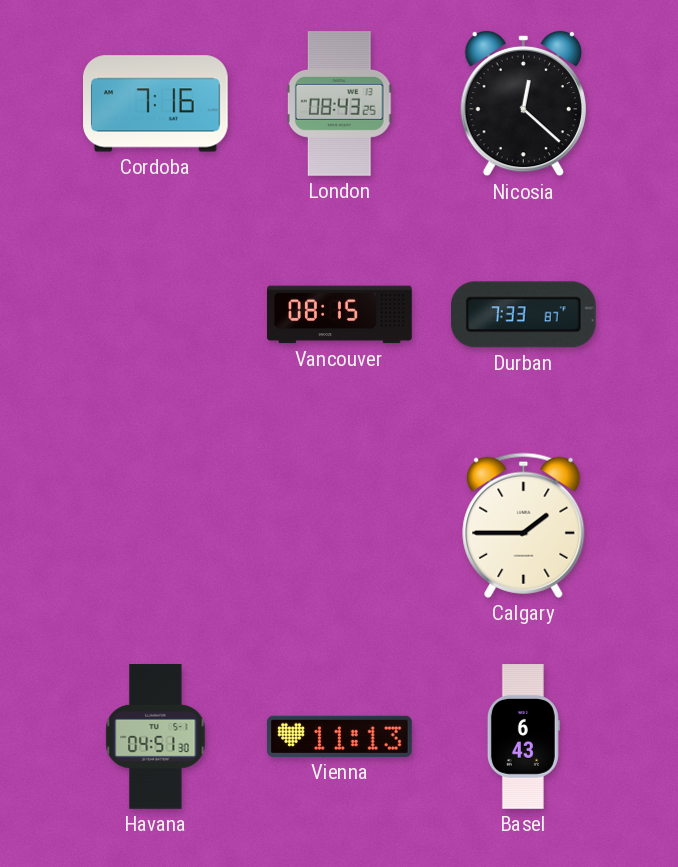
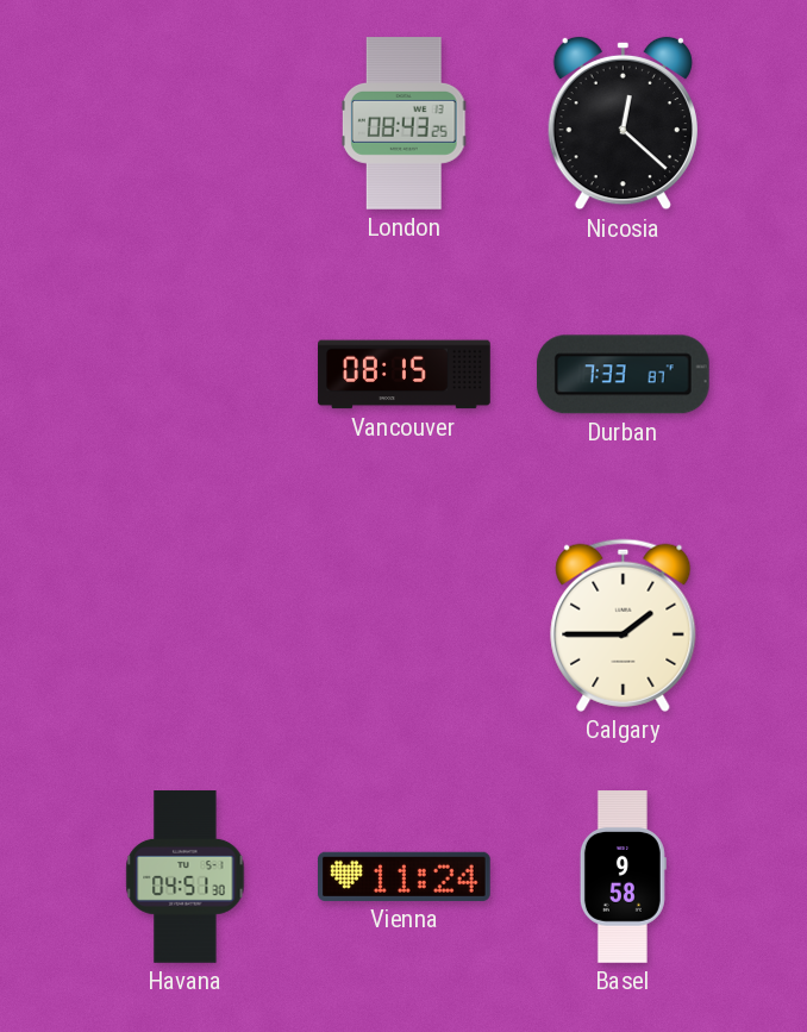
Cordoba: 7:16 -> none (156, 104)
Vienna: 11:13 -> 11:24 (405, 876)
Basel: 6:43 -> 9:58 (623, 877)
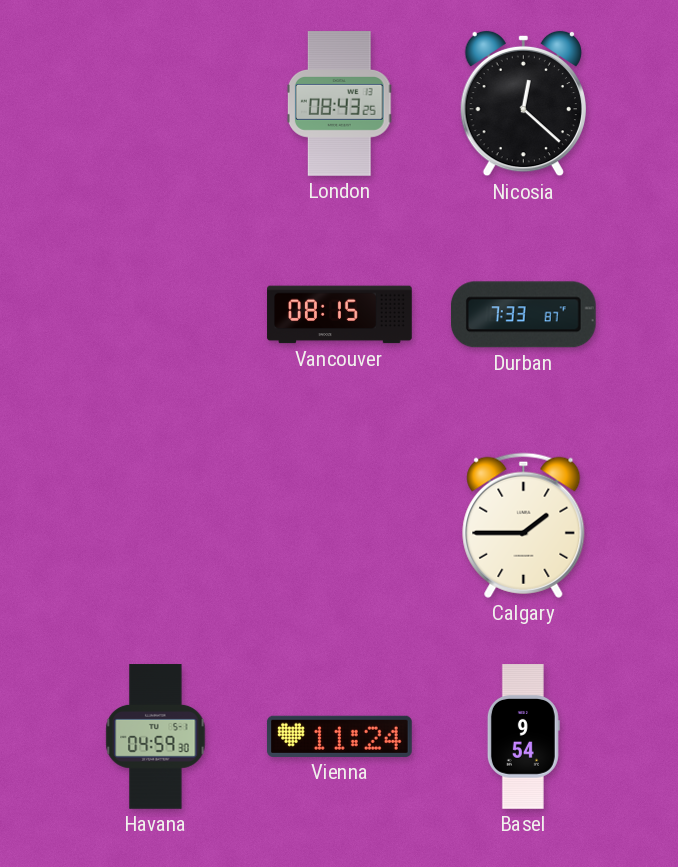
Havana: 04:51 -> 04:59 (156, 737)
Basel: 9:58 -> 9:54 (523, 737)
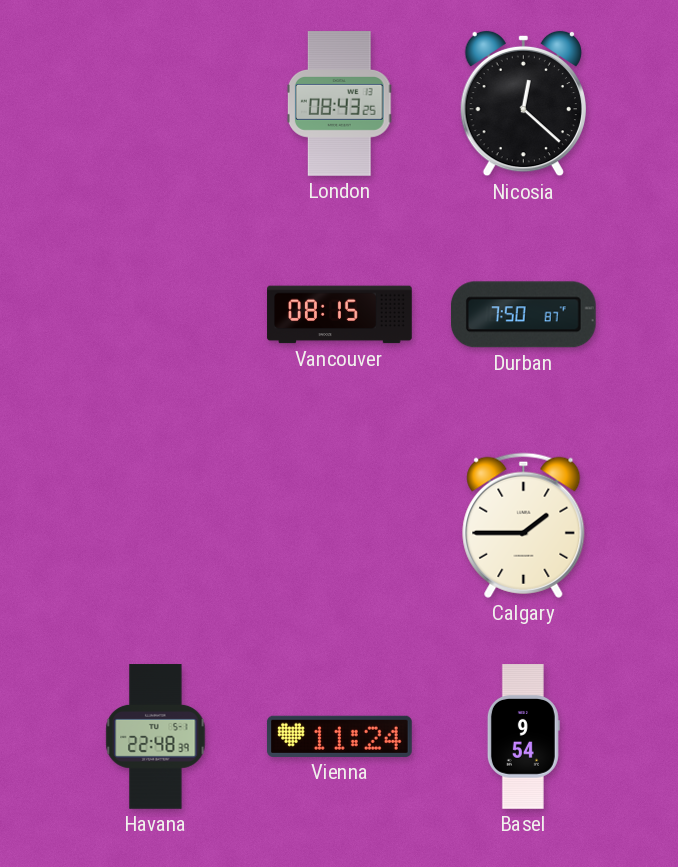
Durban: 7:33 -> 7:50 (523, 315)
Havana: 04:59 -> 22:48 (156, 737)
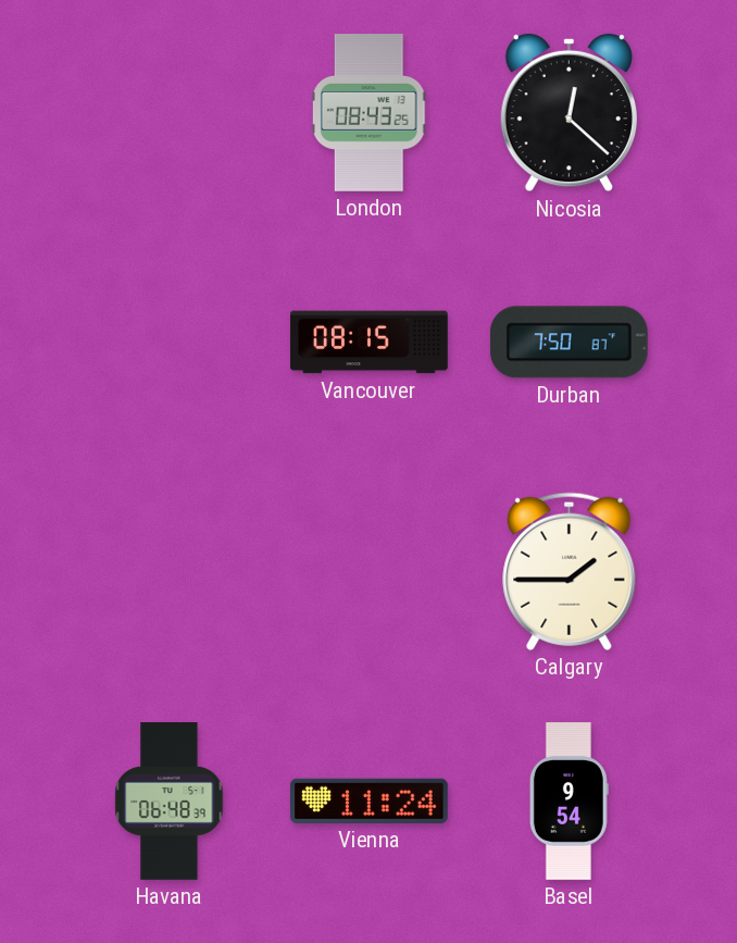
Havana: 22:48 -> 06:48 (170, 802)
